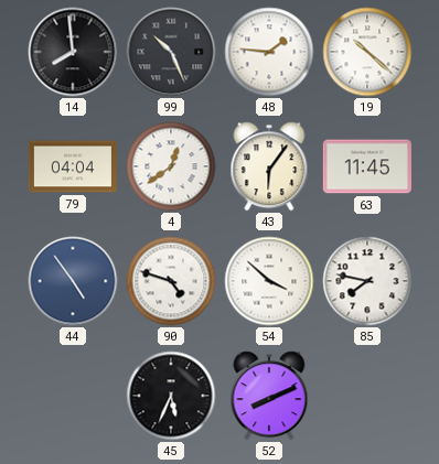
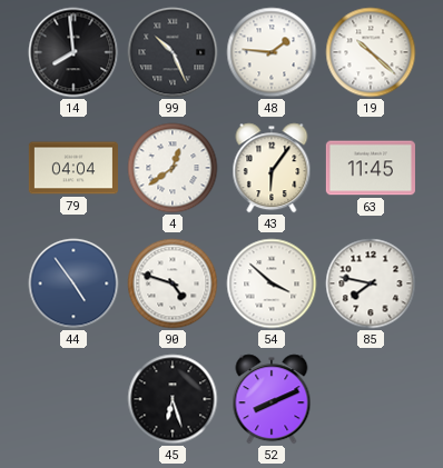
45: 5:34 -> 6:27 (173, 399)
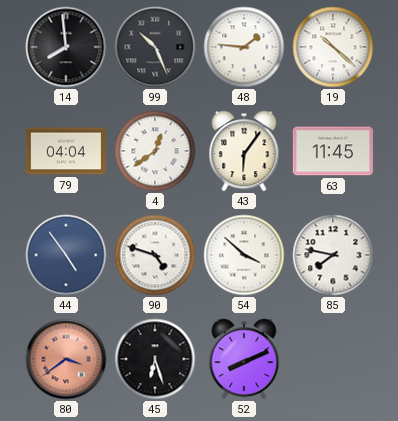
80: none -> 3:39 (66, 359)
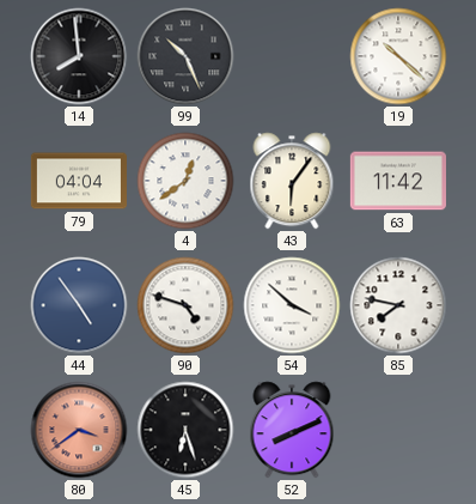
48: 1:46 -> none (244, 47)
63: 11:45 -> 11:42 (398, 181)
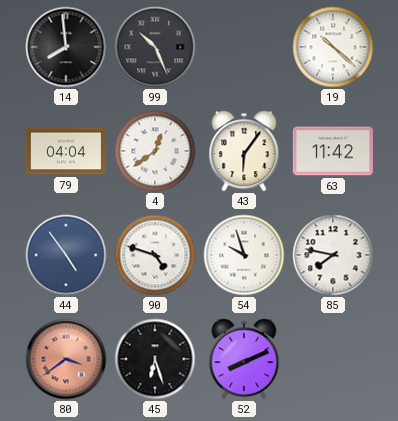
54: 3:52 -> 9:57 (244, 255)
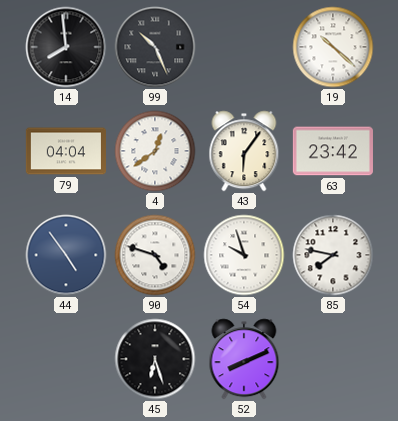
63: 11:42 -> 23:42 (333, 151)
80: 3:39 -> none (66, 359)
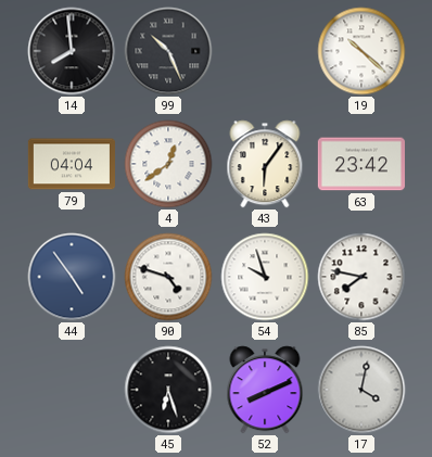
17: none -> 4:02 (361, 390)
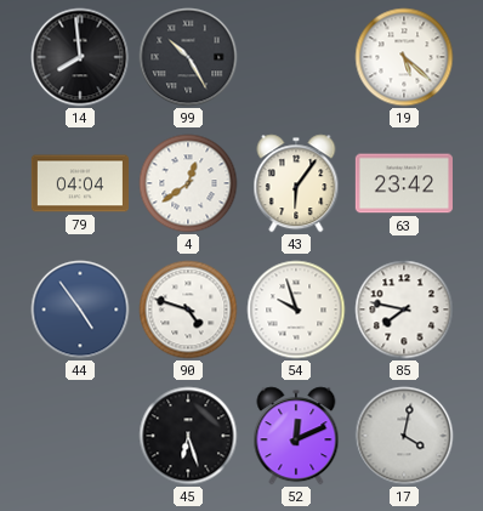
99: 10:26 -> 10:25 (188, 57)
19: 10:22 -> 5:22 (404, 57)
52: 8:11 -> 12:11 (296, 436)
